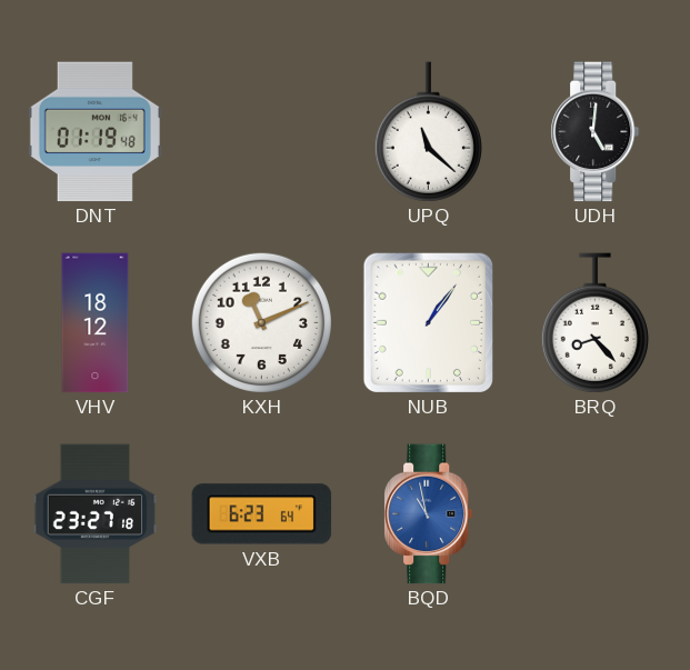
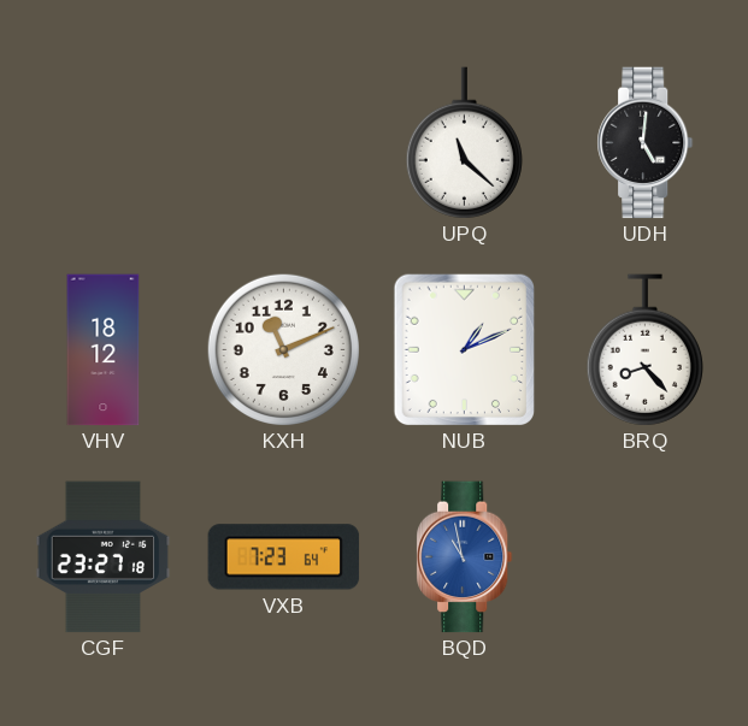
DNT: 01:19 -> none (94, 132)
NUB: 1:06 -> 1:11 (464, 349)
VXB: 6:23 -> 7:23 (284, 557)
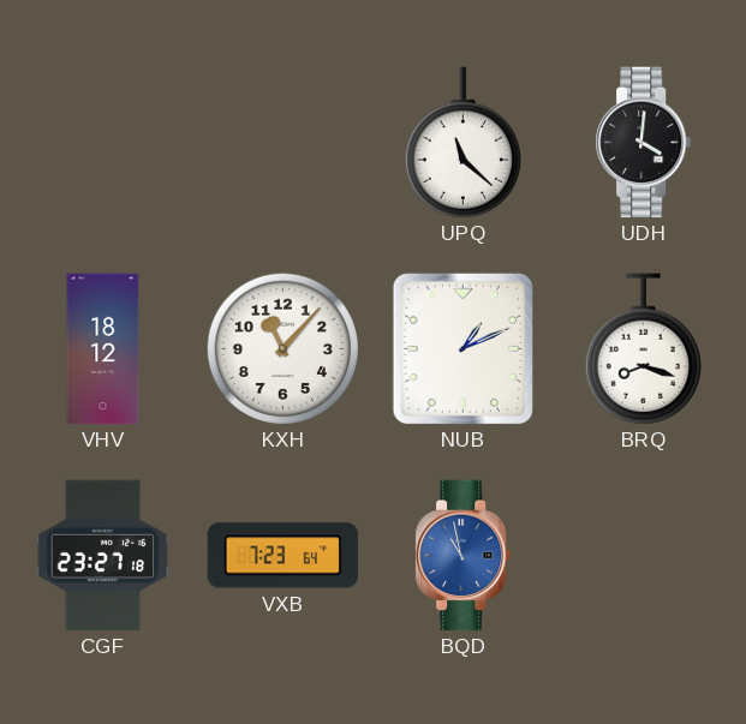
UDH: 5:01 -> 4:01 (644, 143)
KXH: 11:11 -> 11:07 (282, 348)
BRQ: 8:23 -> 8:18 (643, 349)
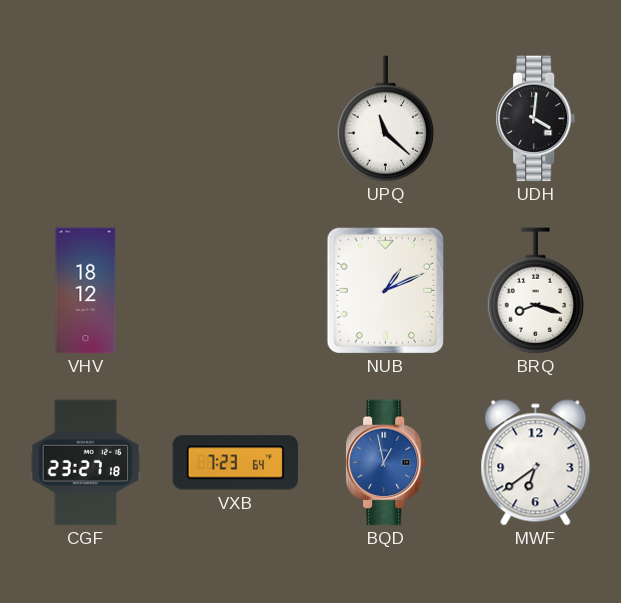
KXH: 11:07 -> none (282, 348)
BQD: 10:58 -> 12:58 (386, 463)
MWF: none -> 6:39 (536, 463)
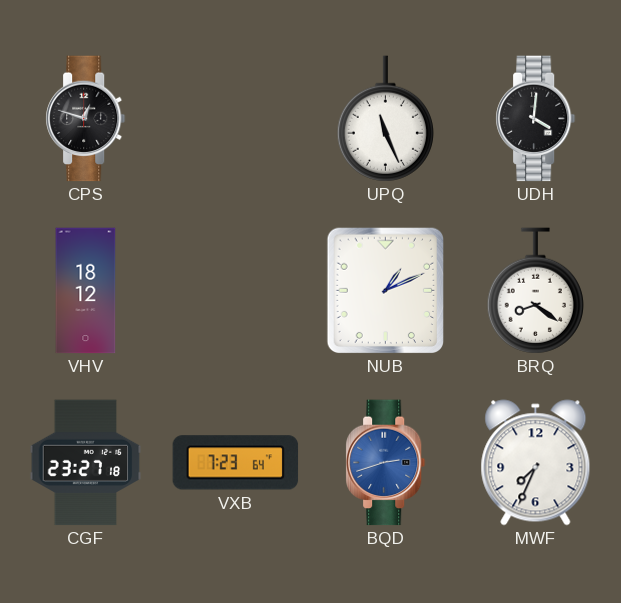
CPS: none -> 12:48 (86, 119)
UPQ: 11:22 -> 11:26 (385, 119)
BRQ: 8:18 -> 8:21 (535, 291)
BQD: 12:58 -> 2:42 (386, 463)
MWF: 6:39 -> 7:34 (536, 463)
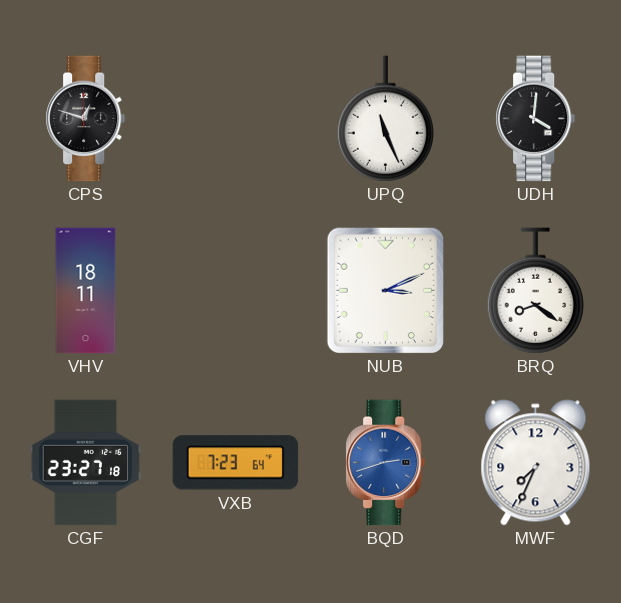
VHV: 18:12 -> 18:11 (86, 291)
NUB: 1:11 -> 3:11 (385, 290)
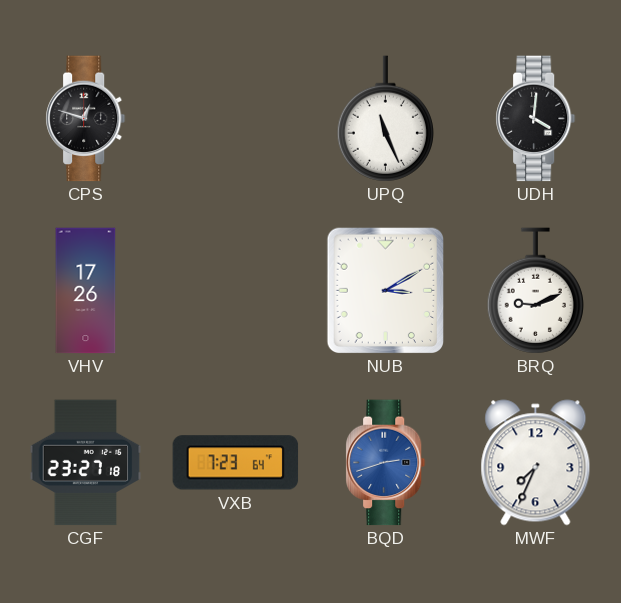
VHV: 18:11 -> 17:26 (86, 291)
NUB: 3:11 -> 3:10 (385, 290)
BRQ: 8:21 -> 9:11 (535, 291)
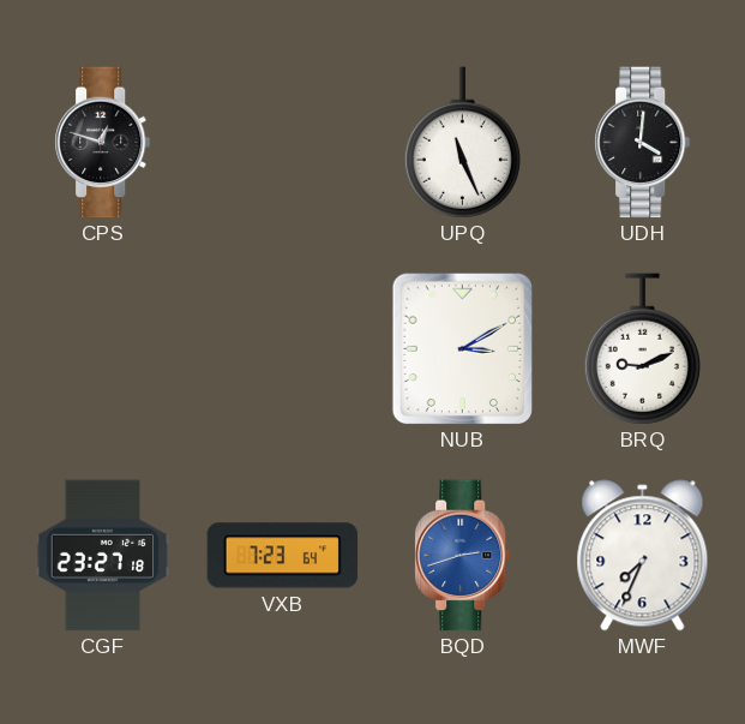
VHV: 17:26 -> none (86, 291)
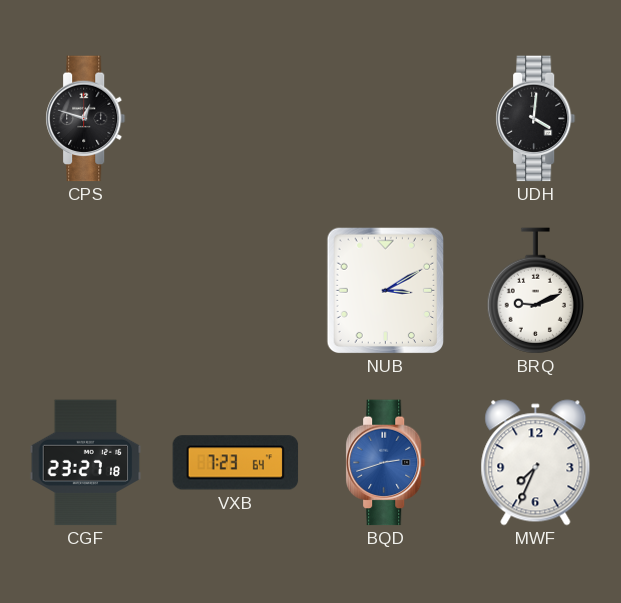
UPQ: 11:26 -> none (462, 143)
